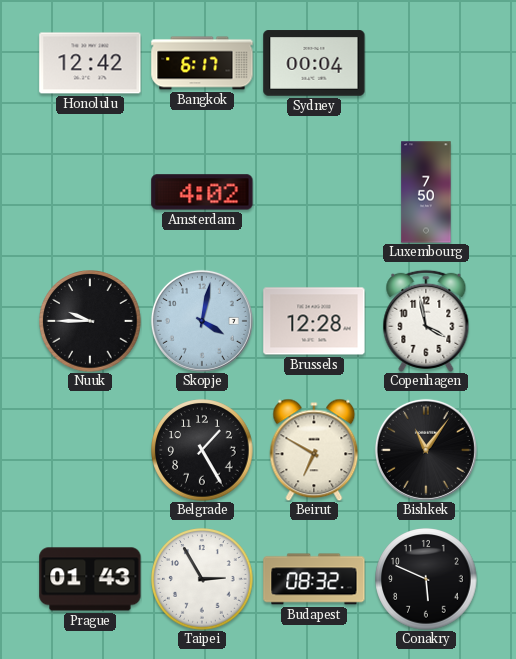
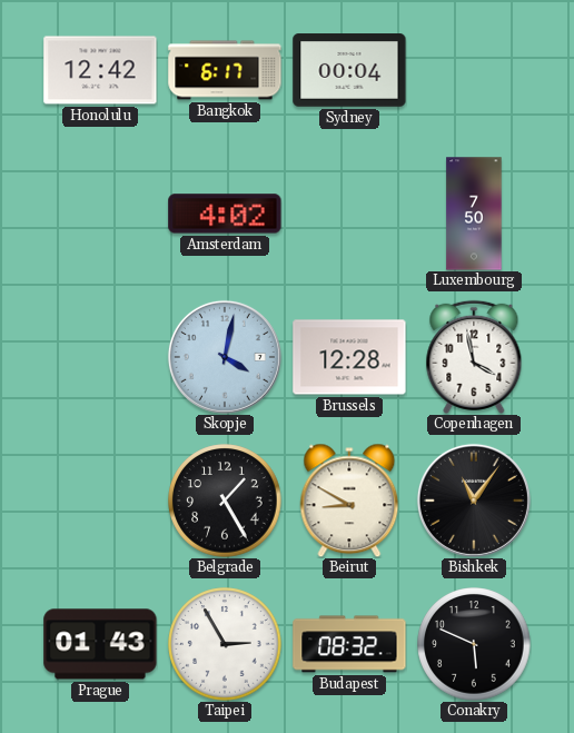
Nuuk: 9:45 -> none (90, 321)
Beirut: 6:50 -> 8:50 (349, 501)
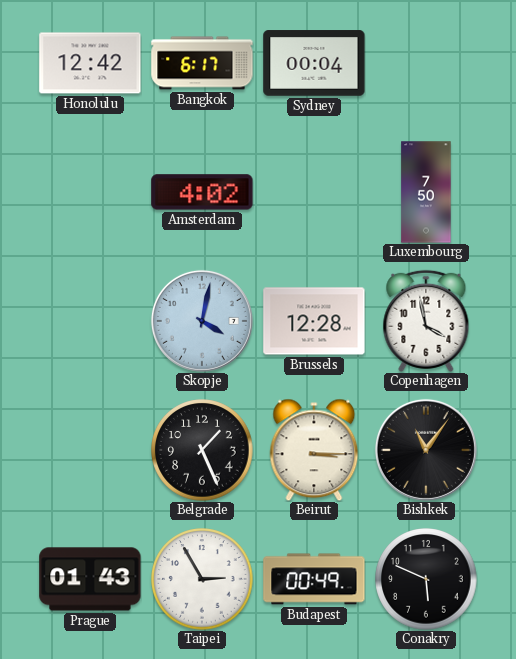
Belgrade: 1:25 -> 1:26 (202, 450)
Beirut: 8:50 -> 3:15 (314, 450)
Budapest: 08:32 -> 00:49 (314, 579)
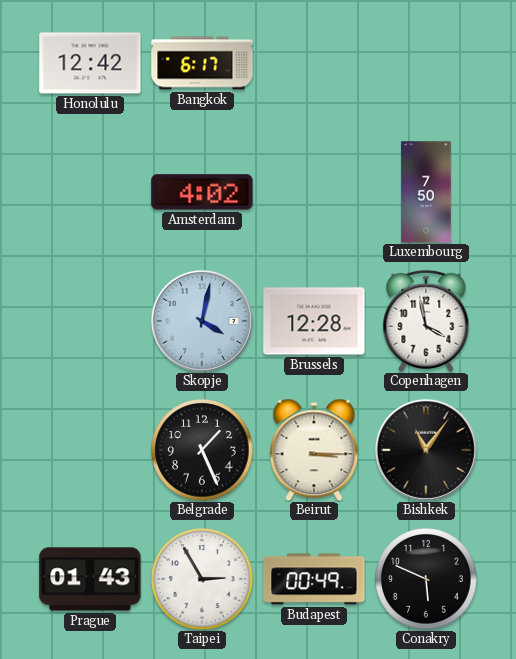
Sydney: 00:04 -> none (314, 63)
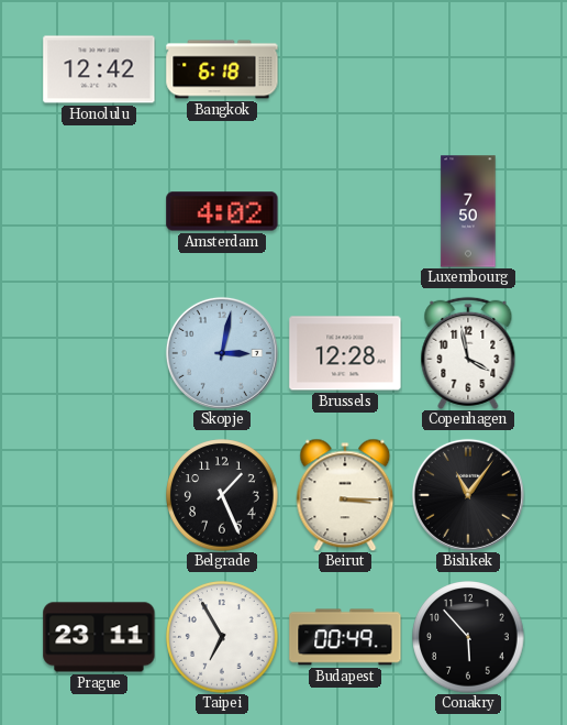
Bangkok: 6:17 -> 6:18 (222, 69)
Skopje: 4:02 -> 3:02 (222, 353)
Prague: 01:43 -> 23:11 (99, 637)
Taipei: 2:55 -> 6:55 (222, 637)
Conakry: 5:49 -> 5:53 (468, 637)
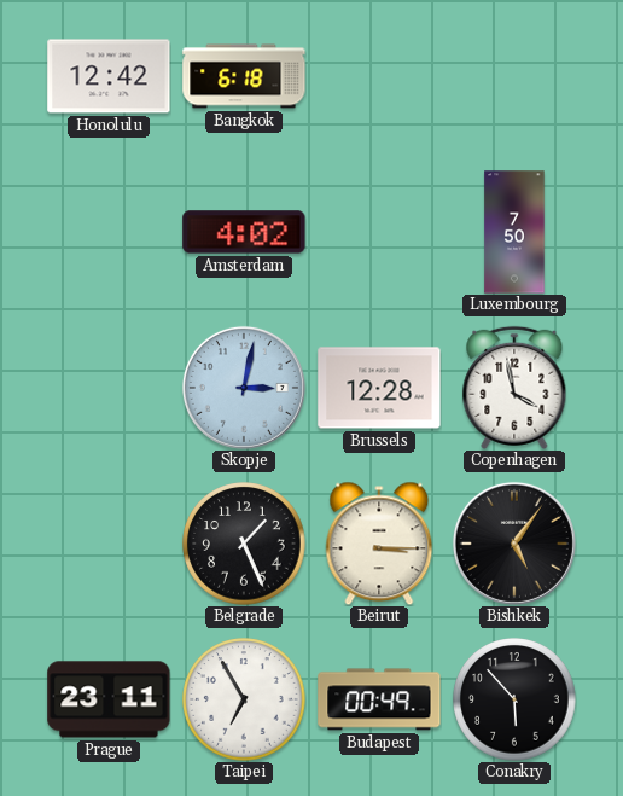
Bishkek: 11:06 -> 5:06 (514, 544)
